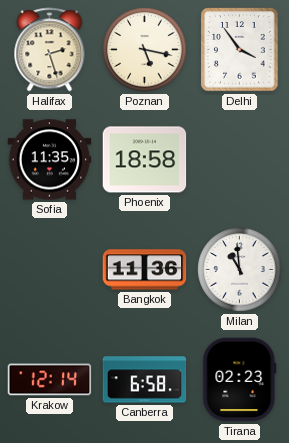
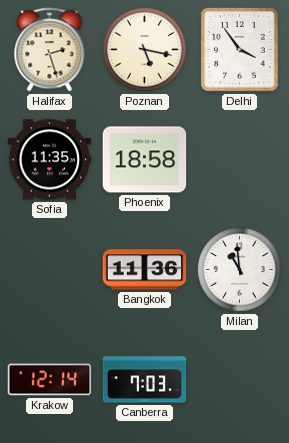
Canberra: 6:58 -> 7:03 (145, 380)
Tirana: 02:23 -> none (240, 380)
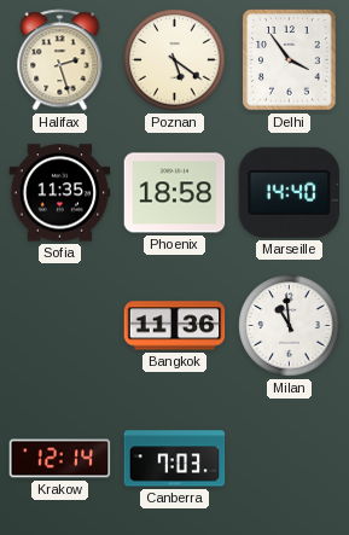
Poznan: 5:17 -> 5:21 (175, 60)
Marseille: none -> 14:40 (290, 192)
